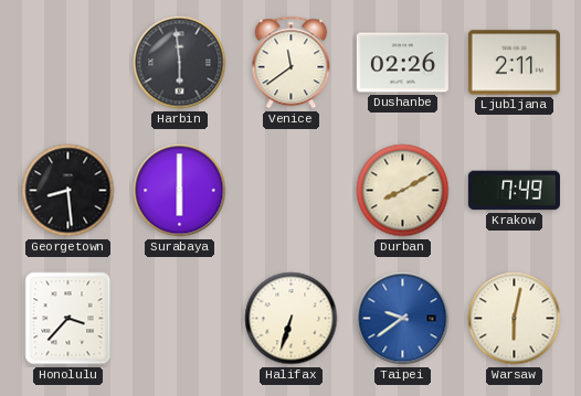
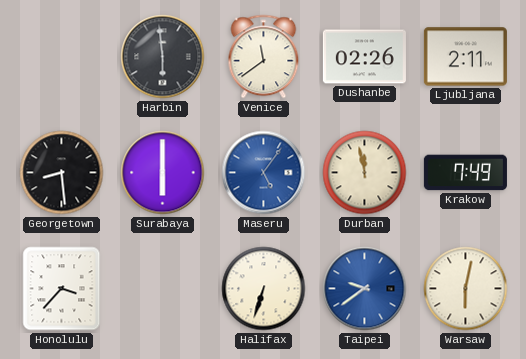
Maseru: none -> 5:06 (264, 173)
Durban: 8:10 -> 11:58 (365, 173)
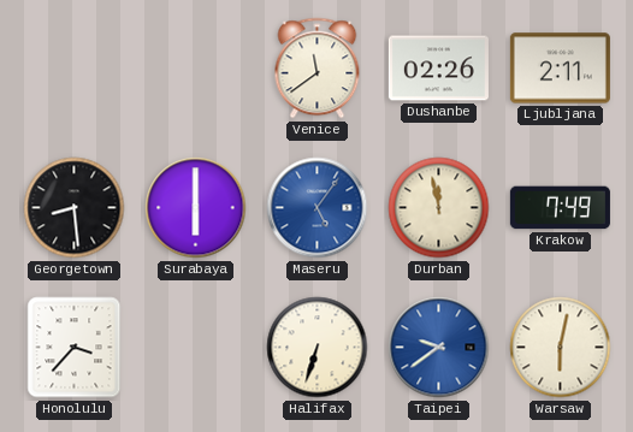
Harbin: 5:59 -> none (163, 57)
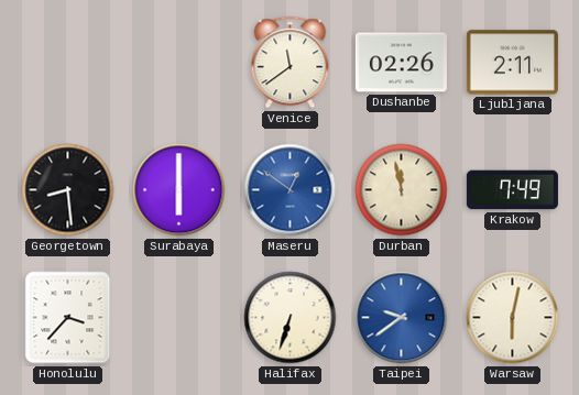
Maseru: 5:06 -> 12:51 (291, 190)
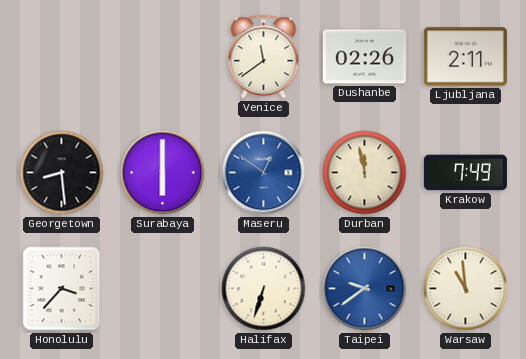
Warsaw: 6:02 -> 10:59 (466, 289)
